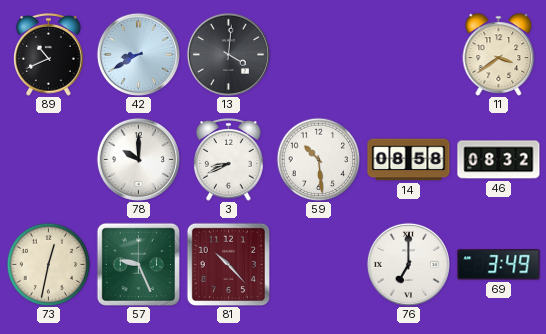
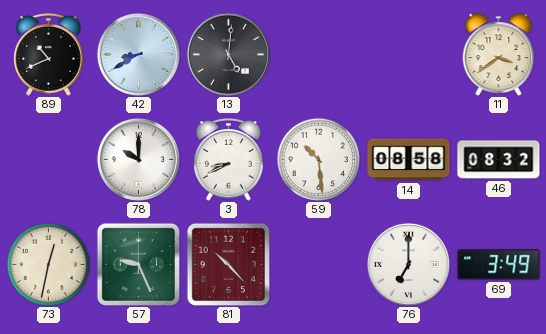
13: 4:01 -> 5:01 (228, 54)
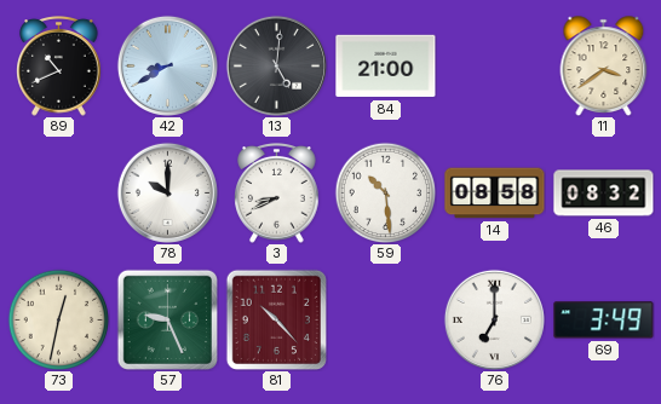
84: none -> 21:00 (386, 67)
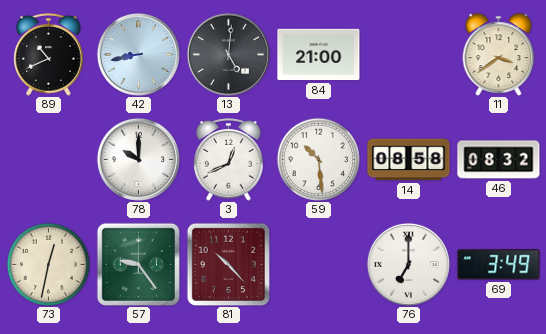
42: 8:40 -> 8:43 (138, 54)
3: 8:41 -> 12:41 (229, 160)
57: 9:26 -> 9:24 (138, 264)
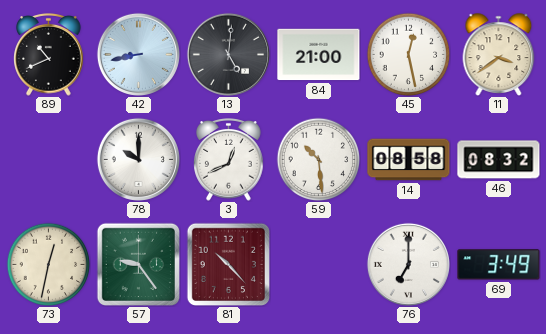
45: none -> 12:28 (408, 54)
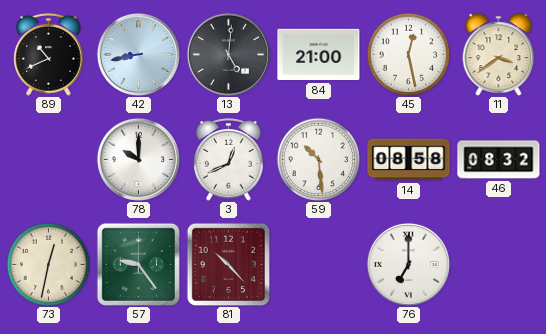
69: 3:49 -> none (499, 265)
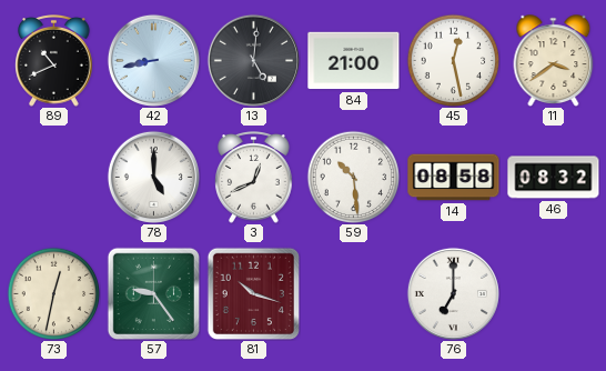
78: 10:00 -> 5:00 (153, 177)
81: 10:23 -> 10:18 (253, 293)
